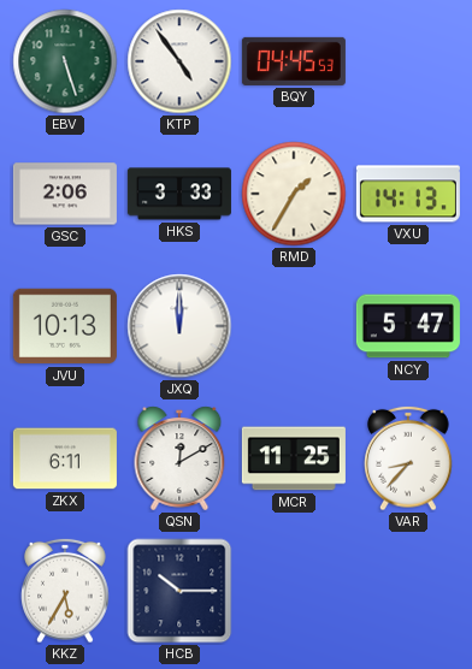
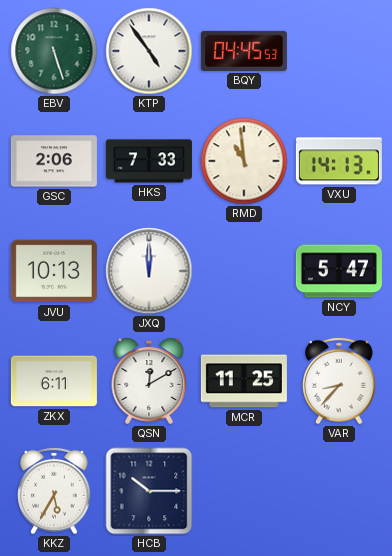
HKS: 3:33 -> 7:33 (149, 161)
RMD: 1:35 -> 10:59 (244, 161)
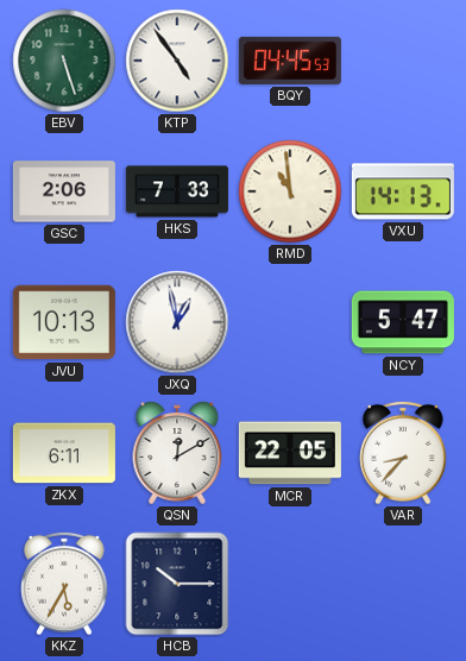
JXQ: 12:00 -> 12:58 (177, 322)
MCR: 11:25 -> 22:05 (290, 453)
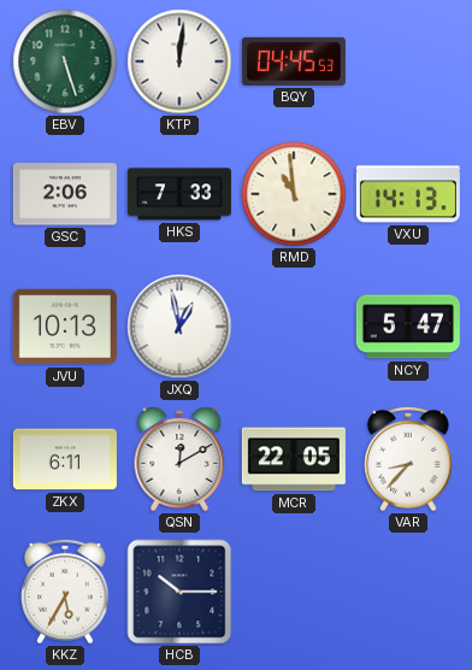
KTP: 4:54 -> 12:01 (179, 61)
